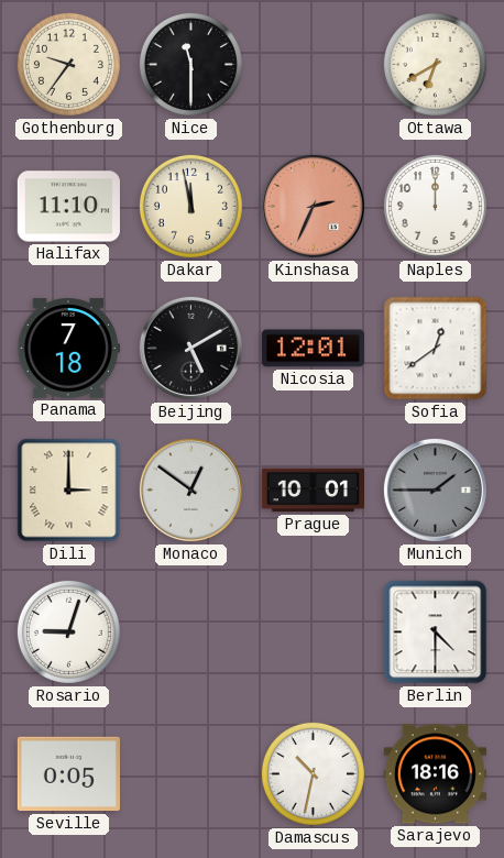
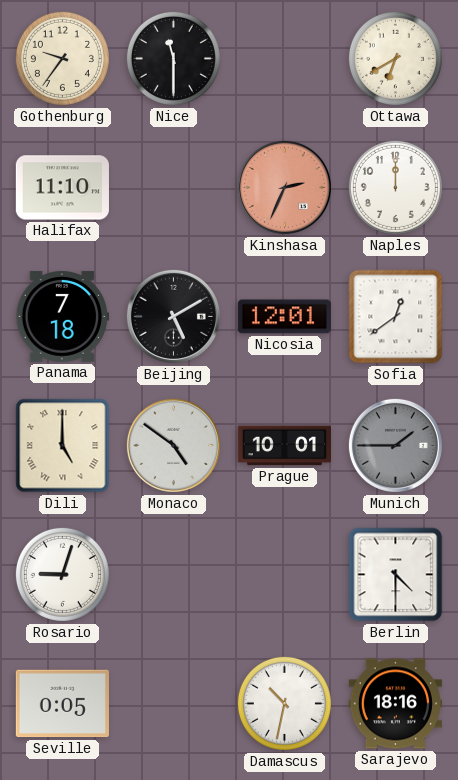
Dakar: 11:58 -> none (190, 206)
Dili: 3:00 -> 5:00 (63, 446)
Monaco: 12:51 -> 4:51 (173, 445)
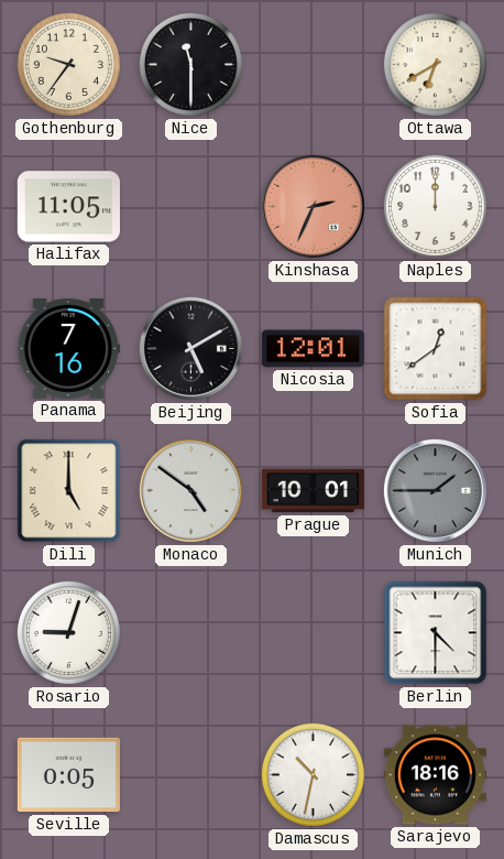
Halifax: 11:10 -> 11:05 (68, 207)
Panama: 7:18 -> 7:16 (68, 348)
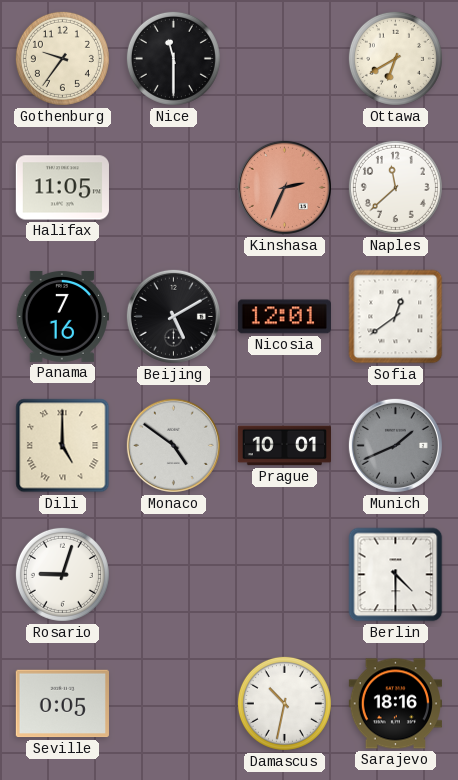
Naples: 12:00 -> 11:38 (395, 187)
Munich: 1:45 -> 1:41 (395, 445)
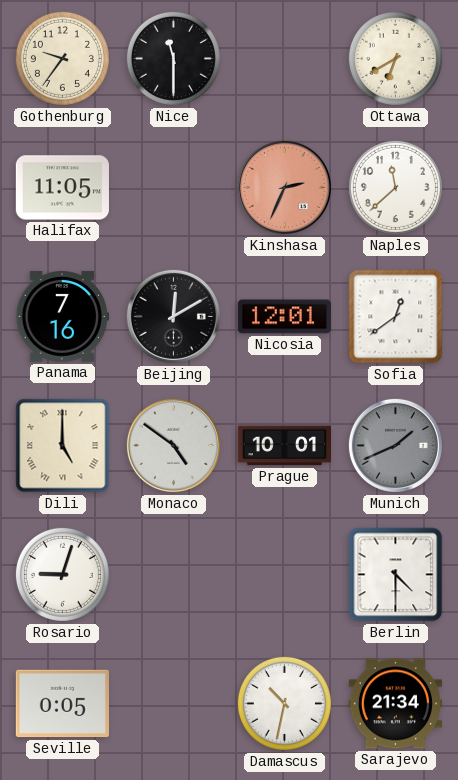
Beijing: 5:10 -> 12:10 (173, 316)
Sarajevo: 18:16 -> 21:34 (395, 704)
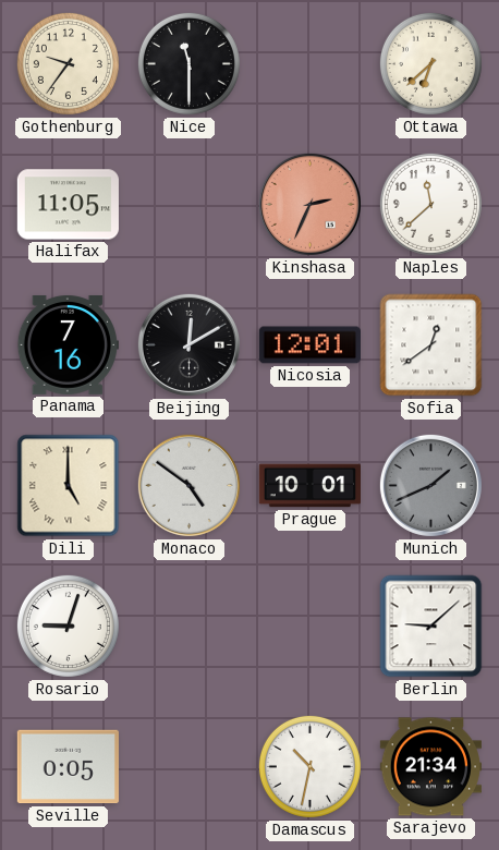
Ottawa: 6:40 -> 6:38 (430, 63)
Berlin: 4:30 -> 9:08 (431, 627)
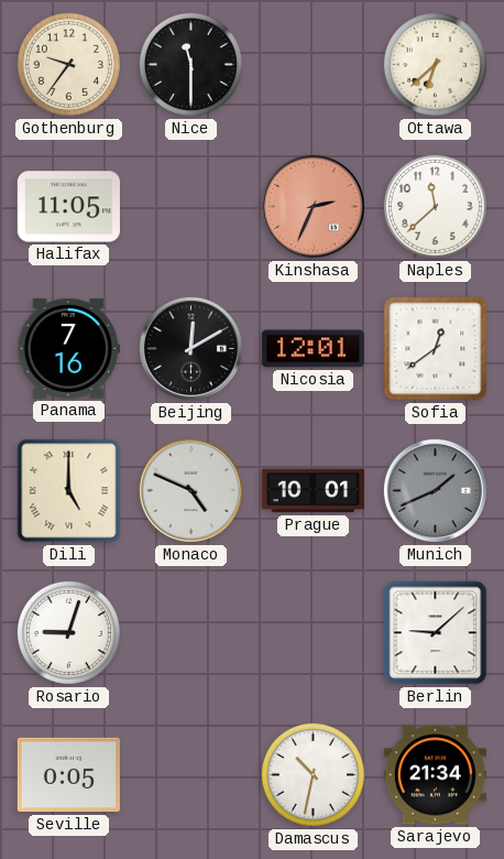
Monaco: 4:51 -> 4:49 (190, 490)
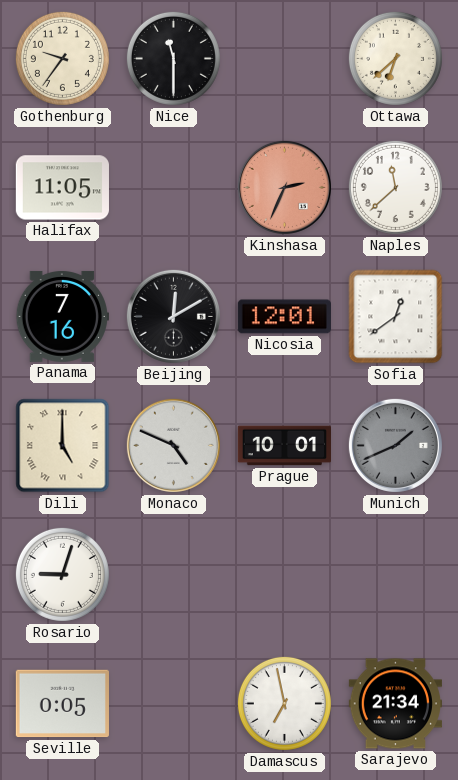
Berlin: 9:08 -> none (436, 633)
Damascus: 10:32 -> 6:58 (284, 703)
